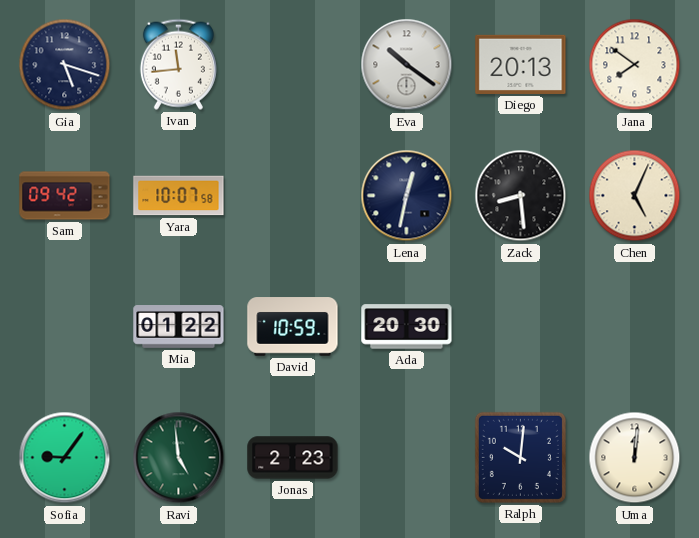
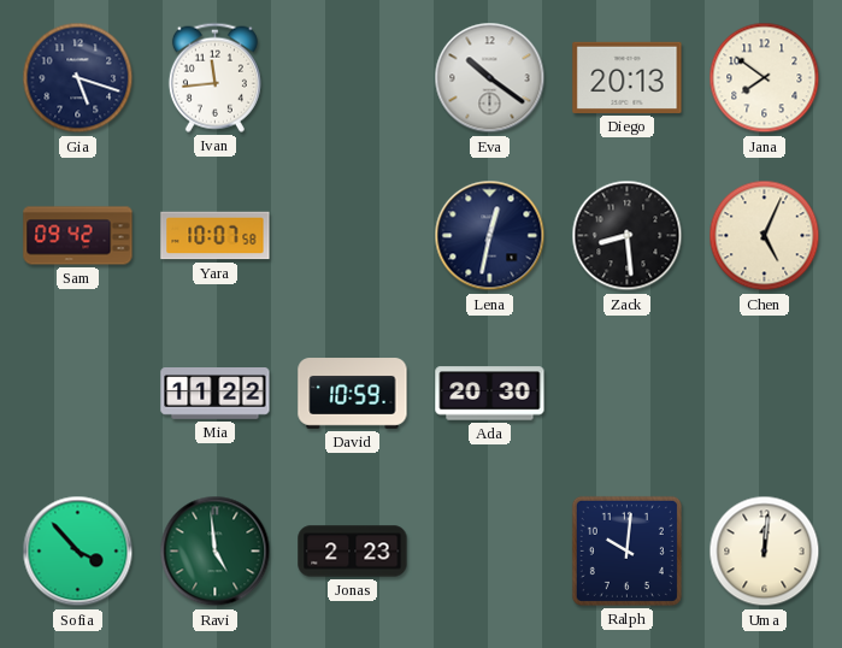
Mia: 01:22 -> 11:22 (216, 394)
Sofia: 9:06 -> 3:53 (78, 552)
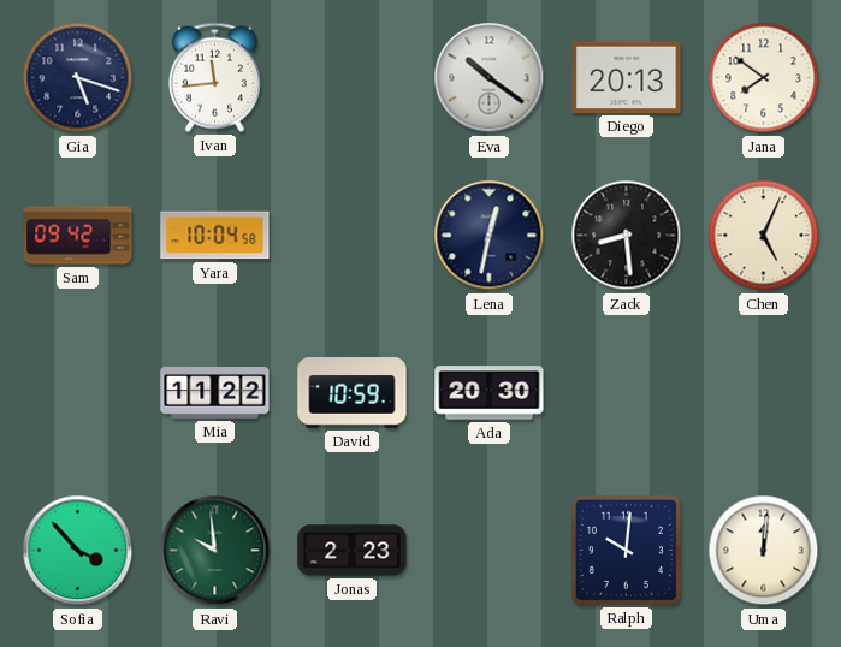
Yara: 10:07 -> 10:04 (215, 236)
Ravi: 4:59 -> 9:59 (215, 551)
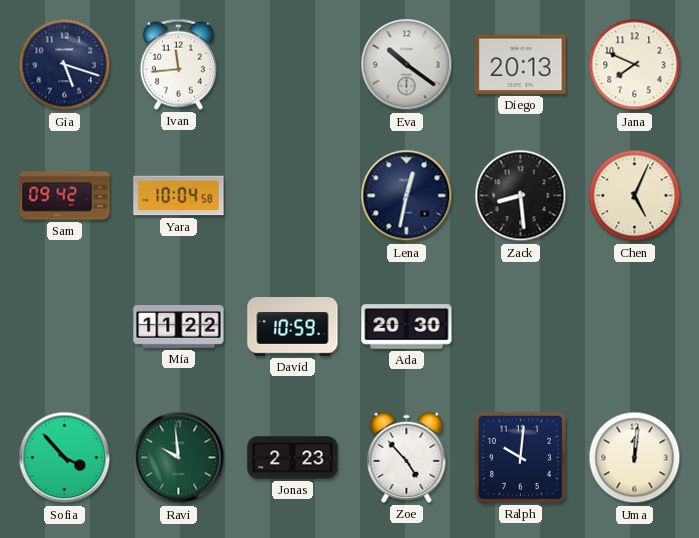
Jana: 7:51 -> 7:49 (635, 65)
Zoe: none -> 4:53 (407, 457)
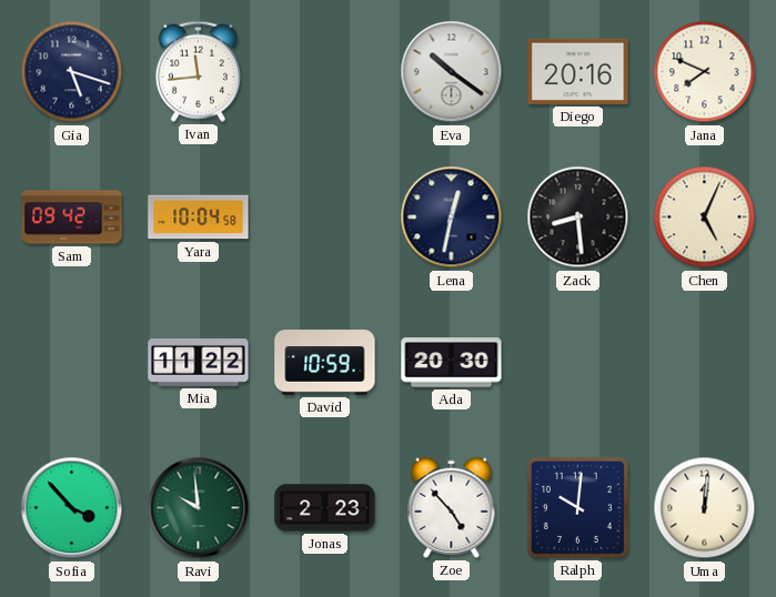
Diego: 20:13 -> 20:16 (578, 71)
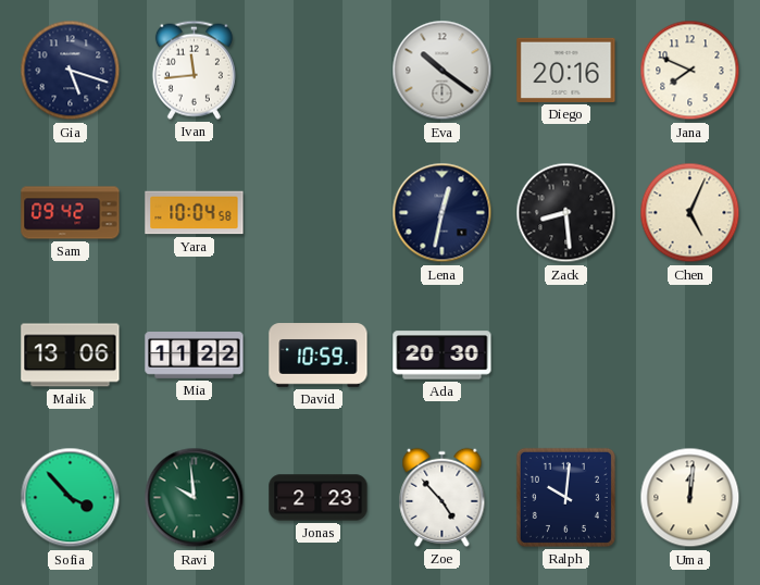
Malik: none -> 13:06 (71, 356)
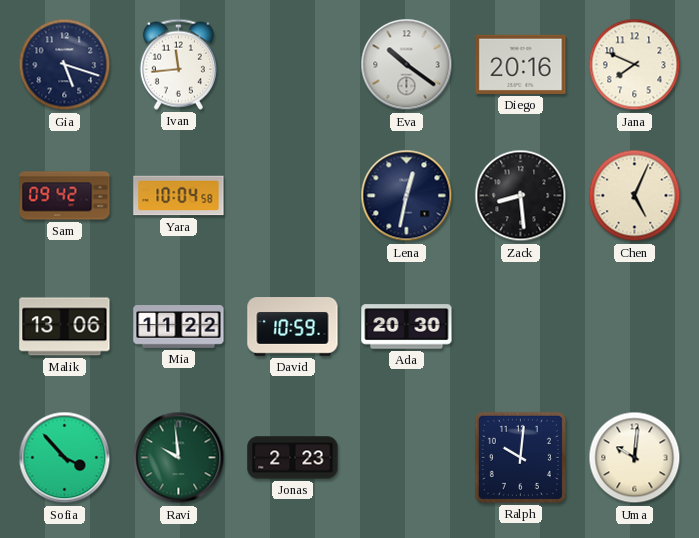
Zoe: 4:53 -> none (443, 497)
Uma: 12:01 -> 10:01 (635, 458)
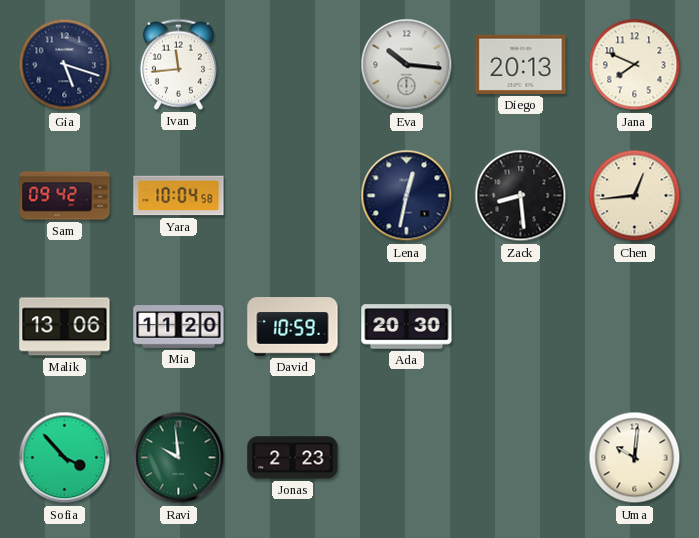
Eva: 10:21 -> 10:16 (407, 65)
Diego: 20:16 -> 20:13 (521, 64)
Chen: 5:04 -> 12:44 (635, 196)
Mia: 11:22 -> 11:20 (179, 327)
Ralph: 10:01 -> none (520, 457)
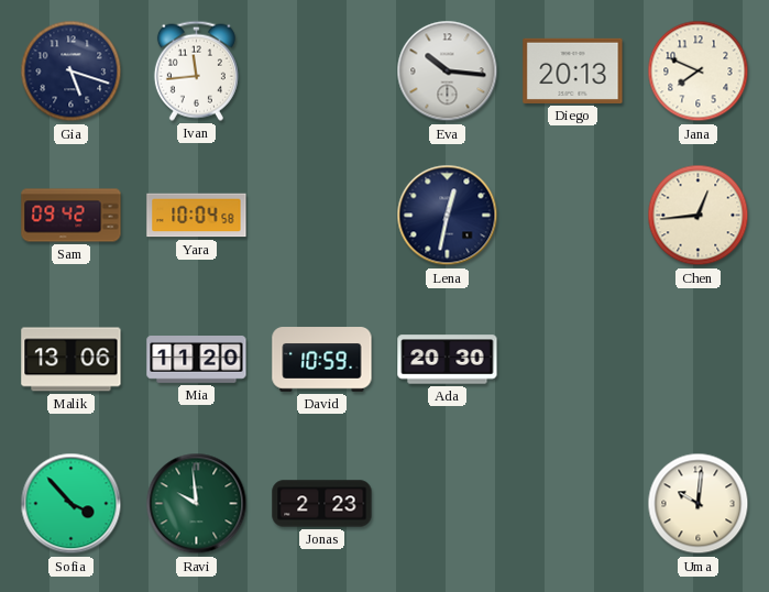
Zack: 8:29 -> none (521, 196)
